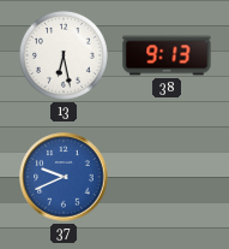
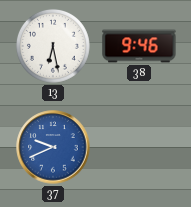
38: 9:13 -> 9:46 (139, 46)
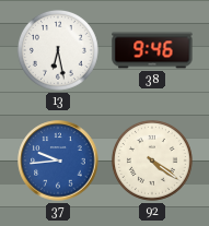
37: 9:41 -> 9:44 (58, 160)
92: none -> 4:21 (152, 160)
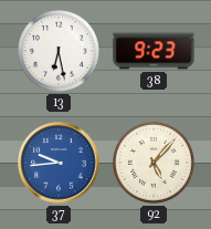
38: 9:46 -> 9:23 (154, 51)
92: 4:21 -> 5:07 (154, 163)
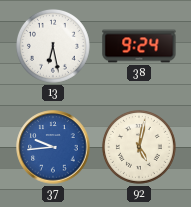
38: 9:23 -> 9:24 (139, 46)
92: 5:07 -> 5:02 (139, 147)
